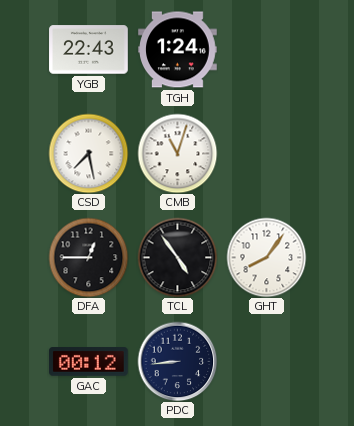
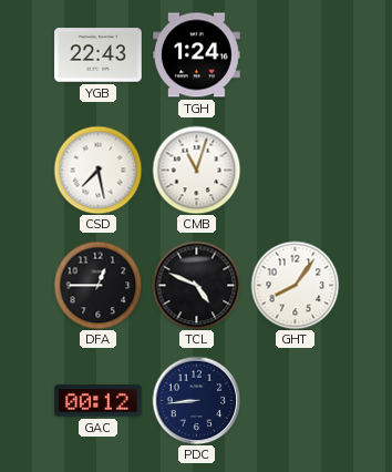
TCL: 4:54 -> 4:49 (196, 285)
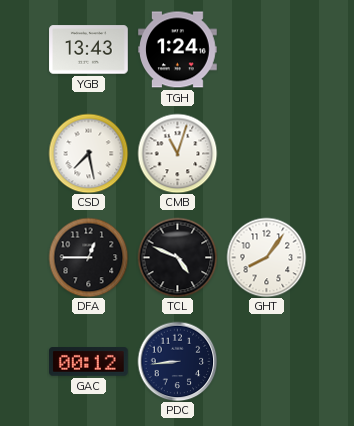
YGB: 22:43 -> 13:43 (89, 50)
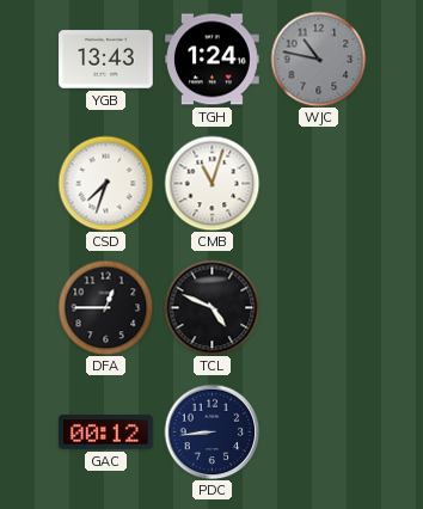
WJC: none -> 10:47 (318, 59)
CSD: 7:28 -> 7:33 (105, 183)
GHT: 8:06 -> none (266, 257)
